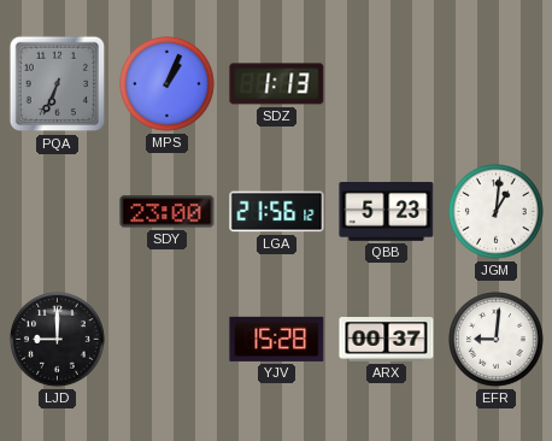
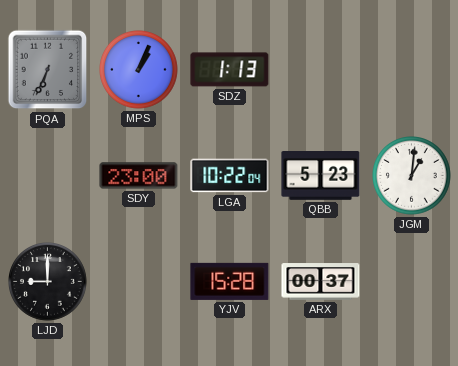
LGA: 21:56 -> 10:22 (230, 176)
EFR: 9:01 -> none (497, 340)
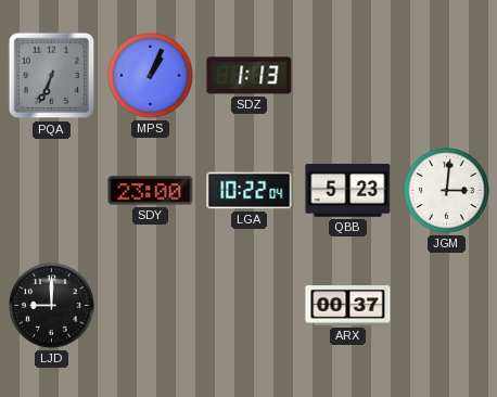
JGM: 1:01 -> 3:01 (447, 191)
YJV: 15:28 -> none (230, 281)
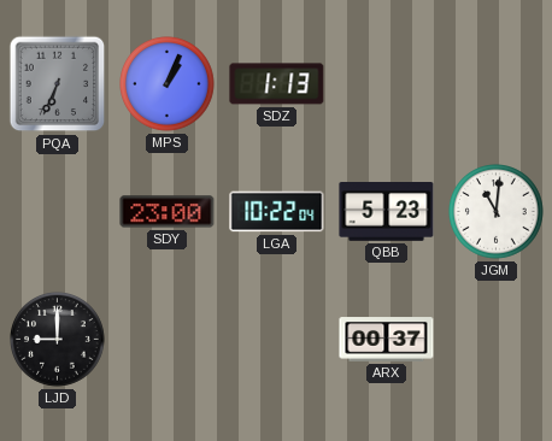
JGM: 3:01 -> 11:01 (497, 212)
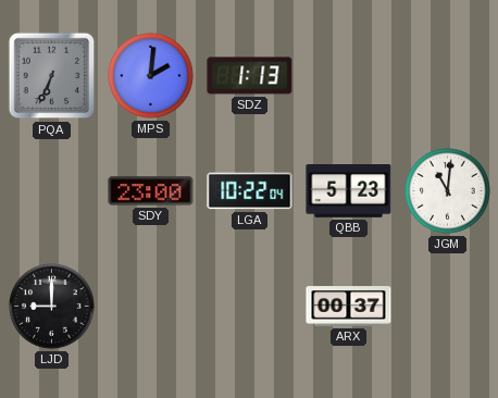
MPS: 1:04 -> 2:01 (151, 76)
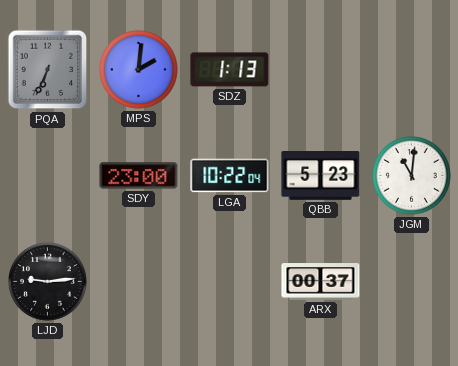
LJD: 9:00 -> 9:14 (48, 282)
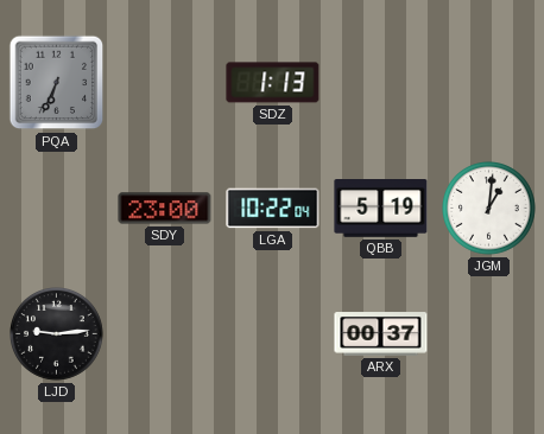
MPS: 2:01 -> none (139, 70)
QBB: 5:23 -> 5:19 (381, 209)
JGM: 11:01 -> 1:01 (489, 209)
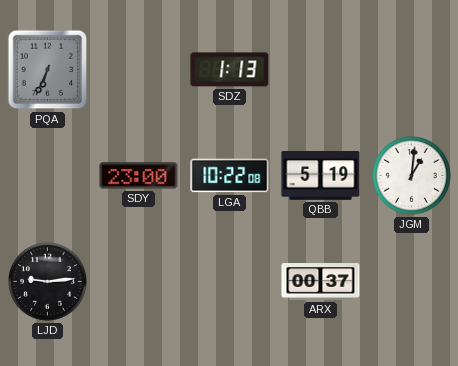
LGA: 10:22:04 -> 10:22:08 (230, 176)
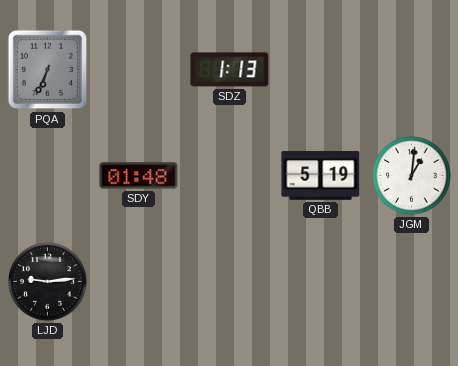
SDY: 23:00 -> 01:48 (139, 176)
LGA: 10:22 -> none (230, 176)
ARX: 00:37 -> none (321, 282)
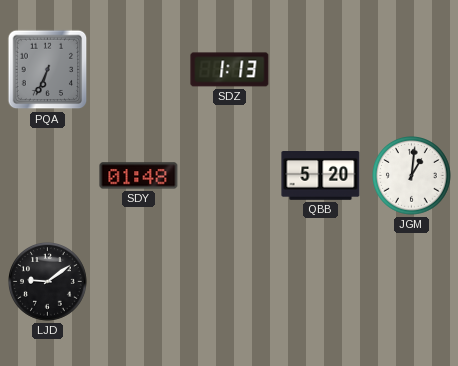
QBB: 5:19 -> 5:20 (321, 176)
LJD: 9:14 -> 9:09 (48, 282)
